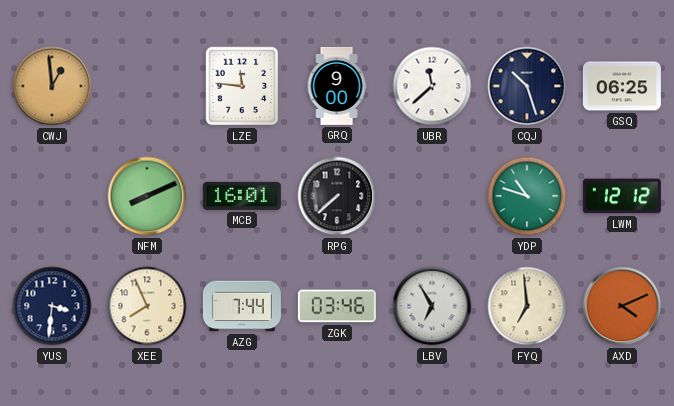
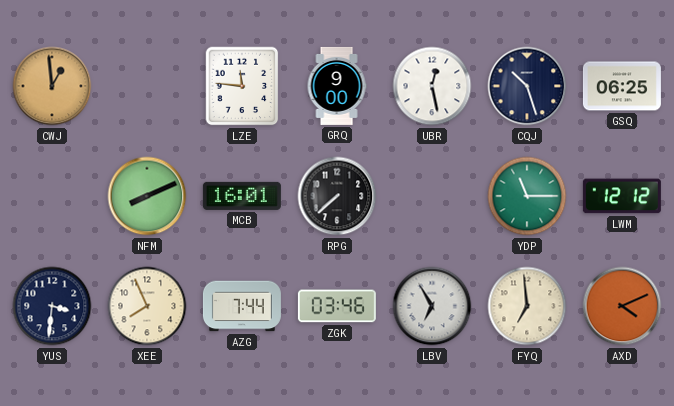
UBR: 11:38 -> 12:28 (432, 86)
YDP: 10:48 -> 11:15 (527, 196)
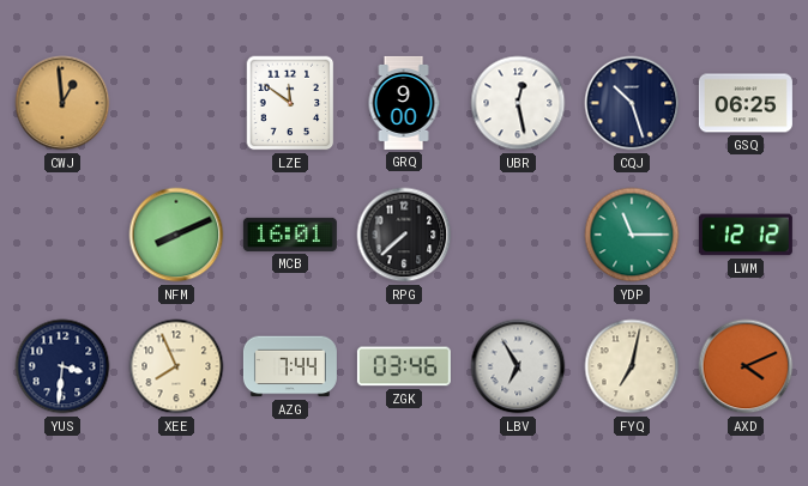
LZE: 11:46 -> 11:51 (290, 103)
FYQ: 6:59 -> 7:02 (632, 366)
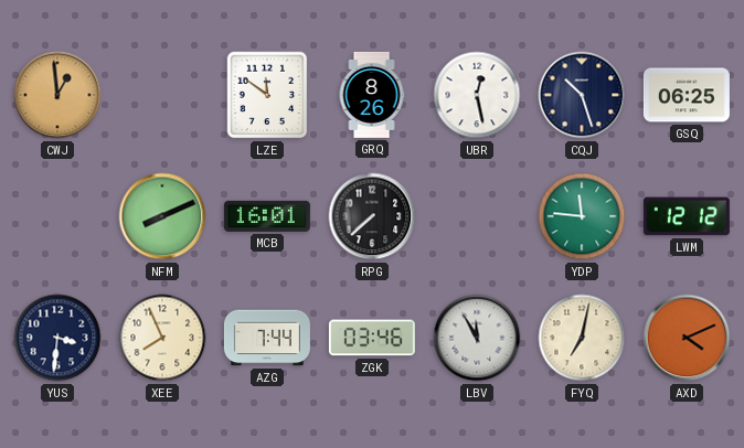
GRQ: 9:00 -> 8:26 (372, 95)
YDP: 11:15 -> 11:46 (582, 216)
LBV: 6:55 -> 11:55 (477, 338)
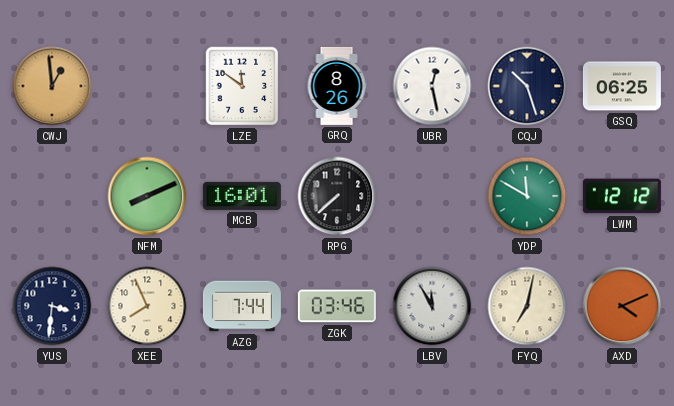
YDP: 11:46 -> 11:50 (527, 196)
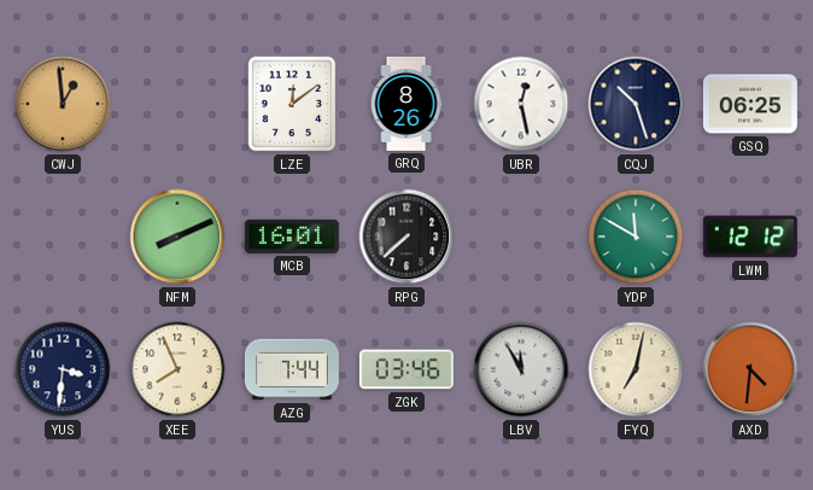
LZE: 11:51 -> 12:09 (292, 104)
AXD: 4:11 -> 4:31 (750, 369)
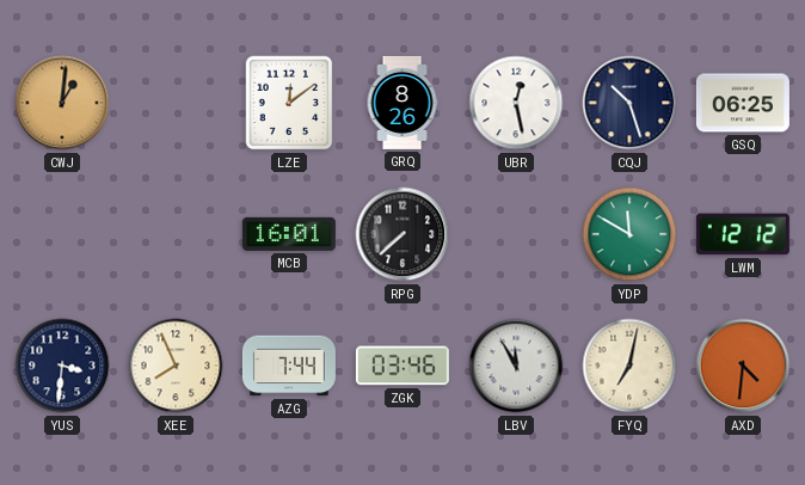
CWJ: 12:59 -> 1:01 (62, 103)
NFM: 8:11 -> none (177, 237)
